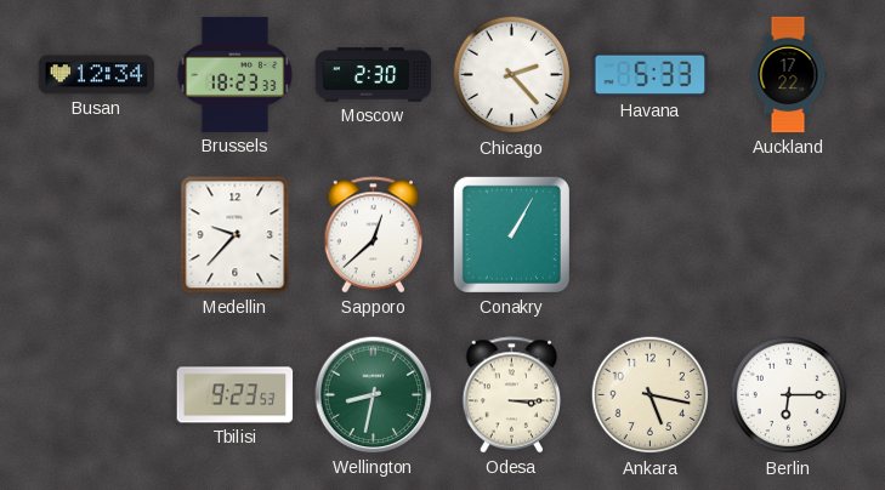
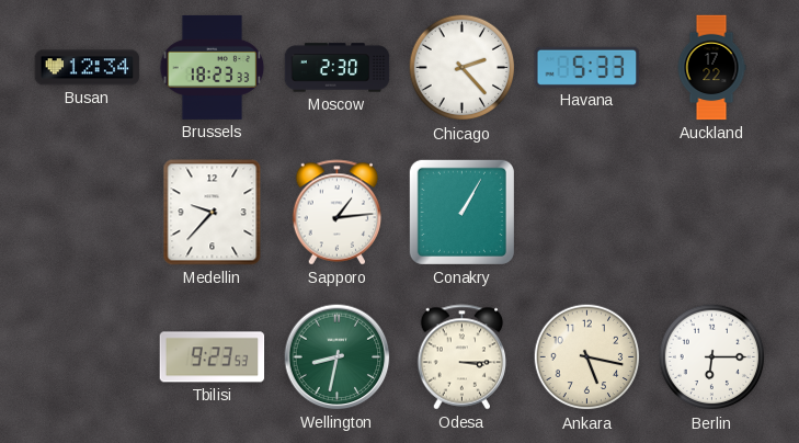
Sapporo: 12:38 -> 1:14 (338, 213)
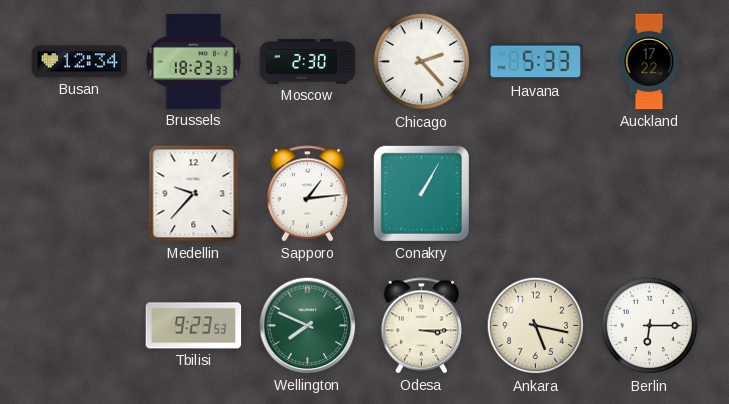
Wellington: 8:32 -> 7:49 (308, 326)
